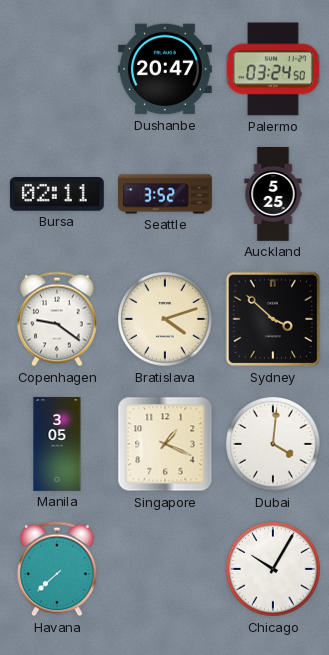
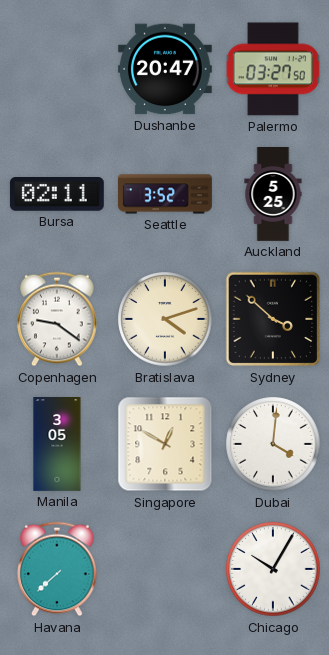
Palermo: 03:24 -> 03:27 (273, 69)
Singapore: 1:19 -> 12:50 (165, 444)
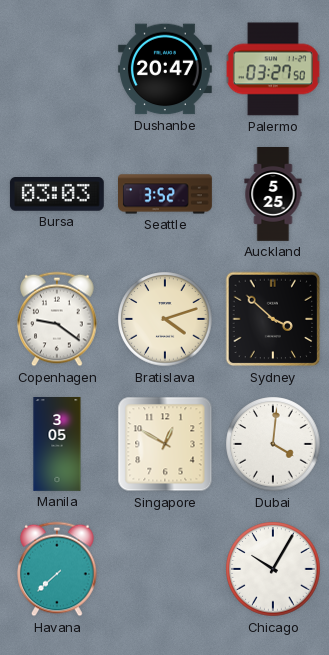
Bursa: 02:11 -> 03:03 (57, 195)
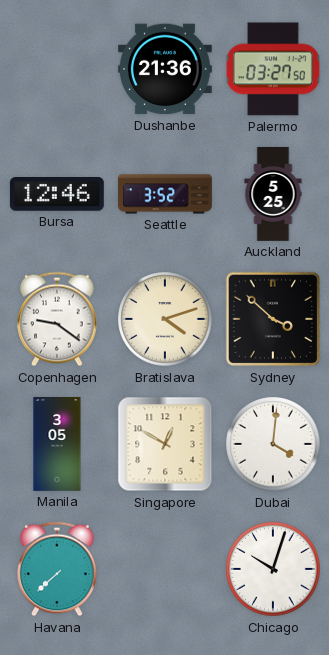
Dushanbe: 20:47 -> 21:36 (165, 69)
Bursa: 03:03 -> 12:46 (57, 195)
Chicago: 10:05 -> 10:03 (273, 569)
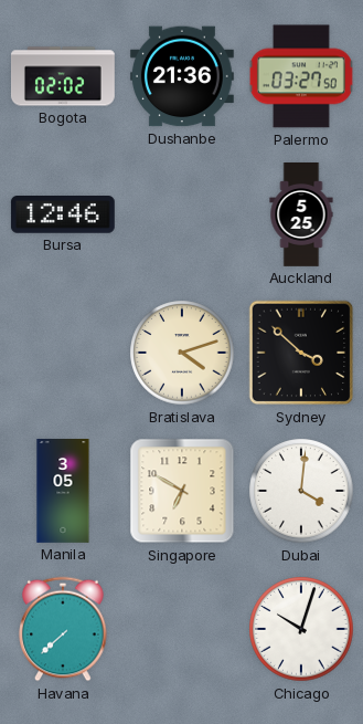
Bogota: none -> 02:02 (63, 76)
Seattle: 3:52 -> none (166, 194)
Copenhagen: 9:21 -> none (57, 319)
Singapore: 12:50 -> 6:50 (182, 491)
